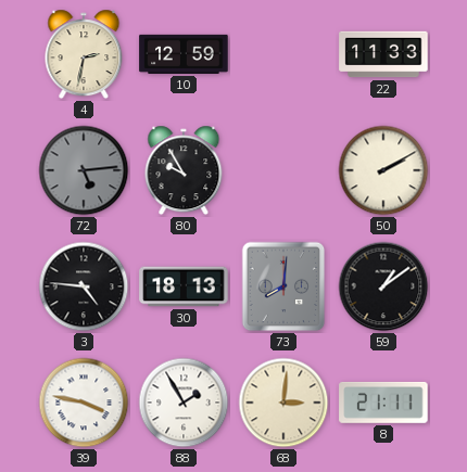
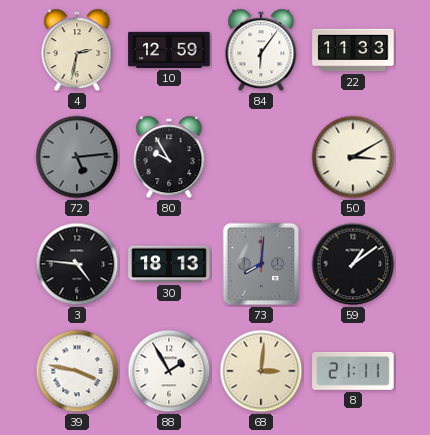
84: none -> 6:06 (261, 50)
50: 2:10 -> 3:10 (353, 157)
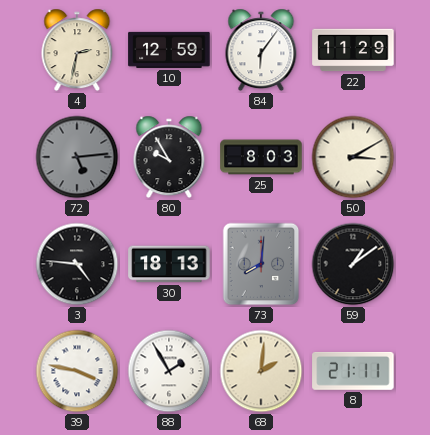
22: 11:33 -> 11:29 (353, 50)
25: none -> 8:03 (261, 157)
68: 3:01 -> 2:01 (261, 371)
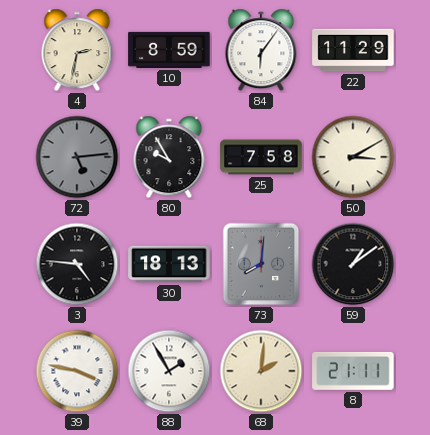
10: 12:59 -> 8:59 (169, 50)
25: 8:03 -> 7:58 (261, 157)
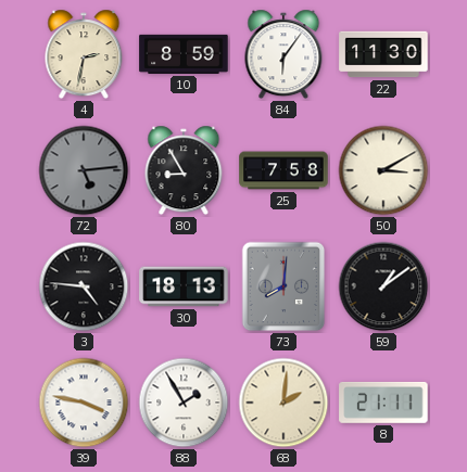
22: 11:29 -> 11:30 (383, 54)
80: 9:55 -> 8:55 (184, 170)
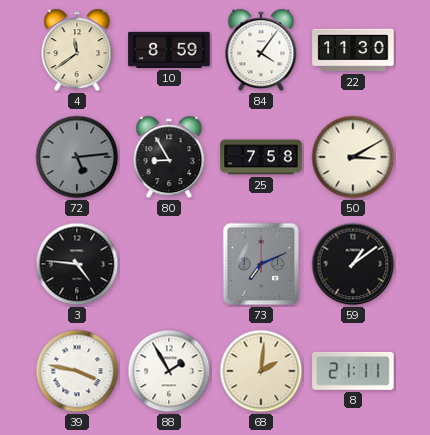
4: 2:32 -> 11:39 (77, 50)
84: 6:06 -> 4:06 (261, 50)
30: 18:13 -> none (184, 286)
73: 8:01 -> 7:11 (261, 264)
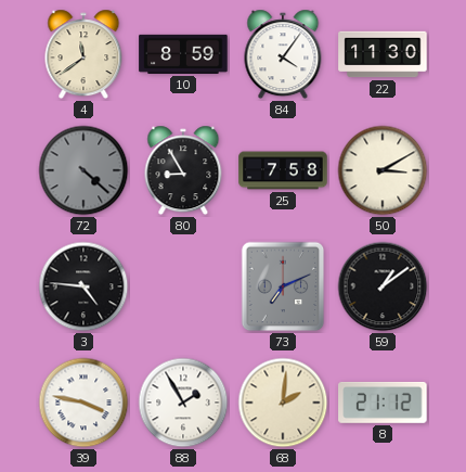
72: 5:14 -> 4:22 (83, 170)
8: 21:11 -> 21:12 (383, 403)
